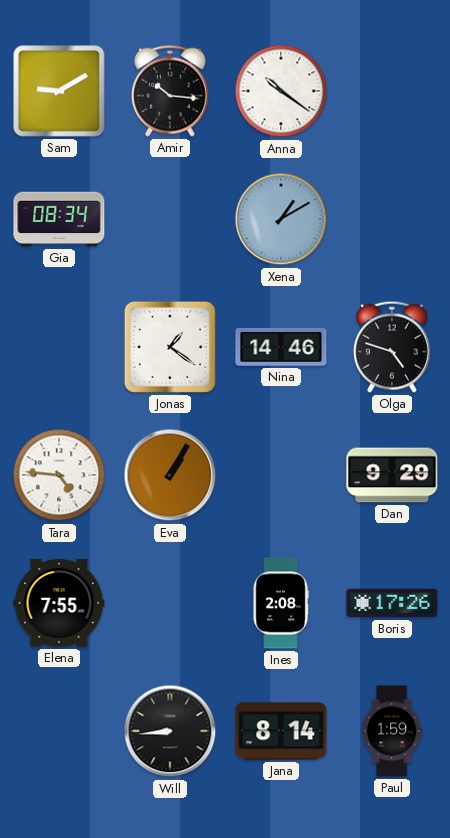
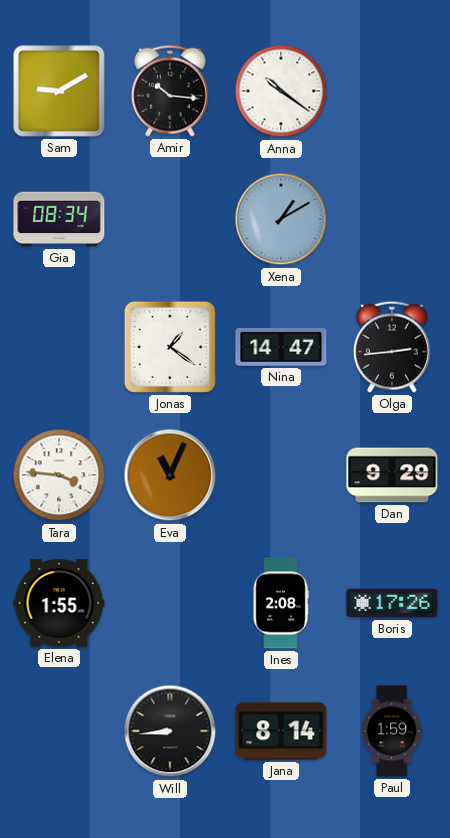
Nina: 14:46 -> 14:47 (281, 347)
Olga: 4:48 -> 2:44 (392, 347)
Tara: 4:46 -> 3:46 (59, 475)
Eva: 1:05 -> 11:04 (170, 475)
Elena: 7:55 -> 1:55 (59, 603)
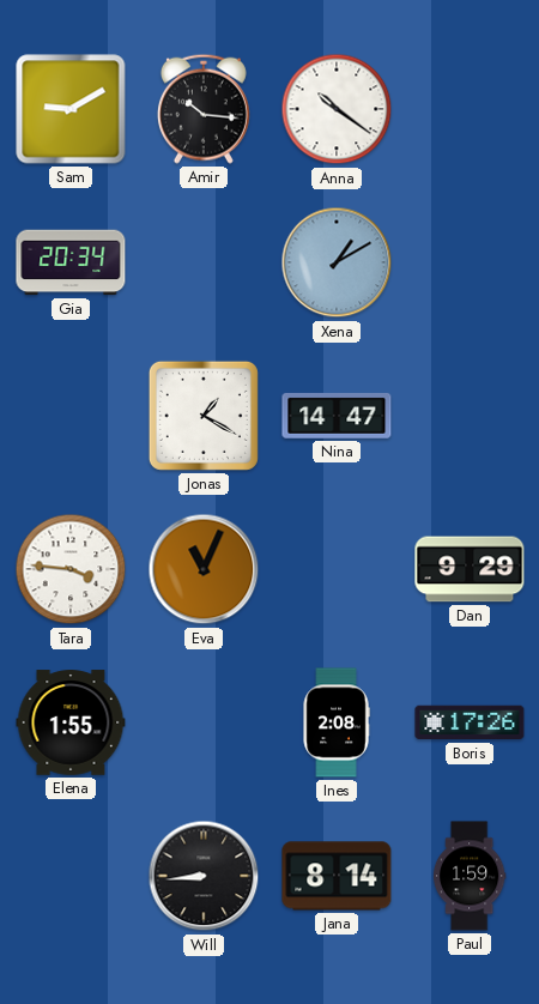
Gia: 08:34 -> 20:34 (71, 262)
Jonas: 1:21 -> 1:20 (204, 416)
Olga: 2:44 -> none (392, 347)
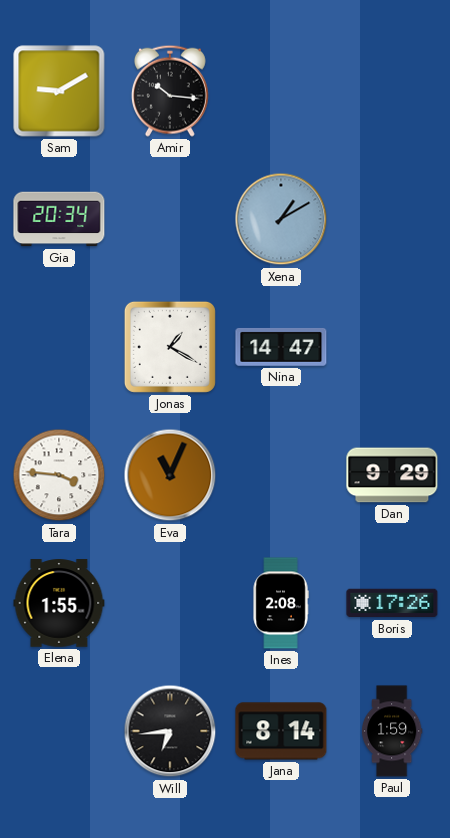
Anna: 10:21 -> none (337, 109)
Will: 8:44 -> 6:44 (170, 731)
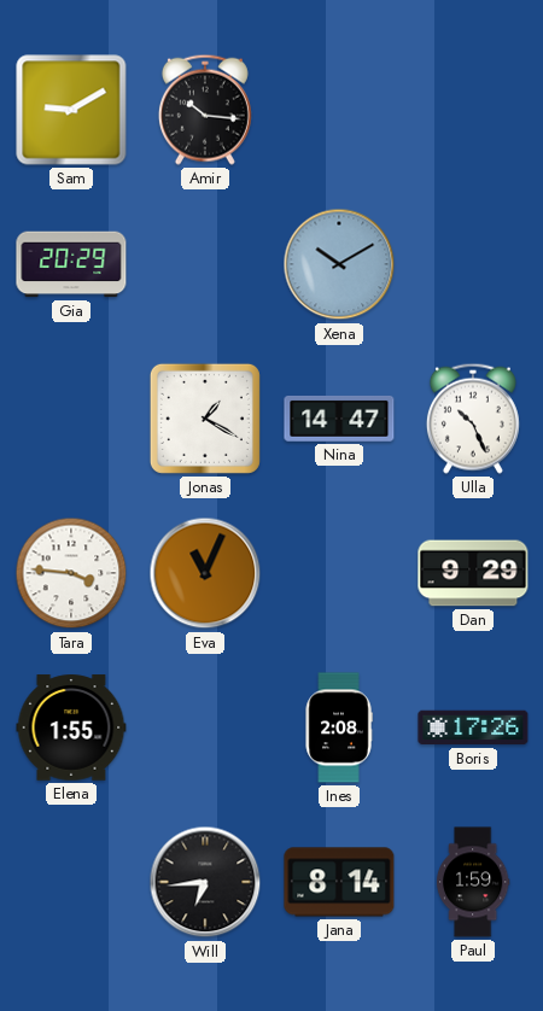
Gia: 20:34 -> 20:29 (71, 264)
Xena: 1:10 -> 10:10 (339, 264)
Ulla: none -> 10:26 (473, 419)
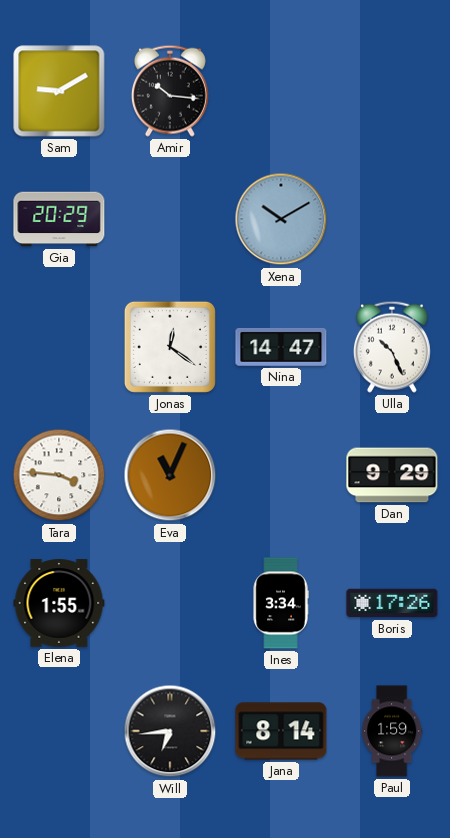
Jonas: 1:20 -> 12:21 (170, 347)
Ines: 2:08 -> 3:34 (281, 603)
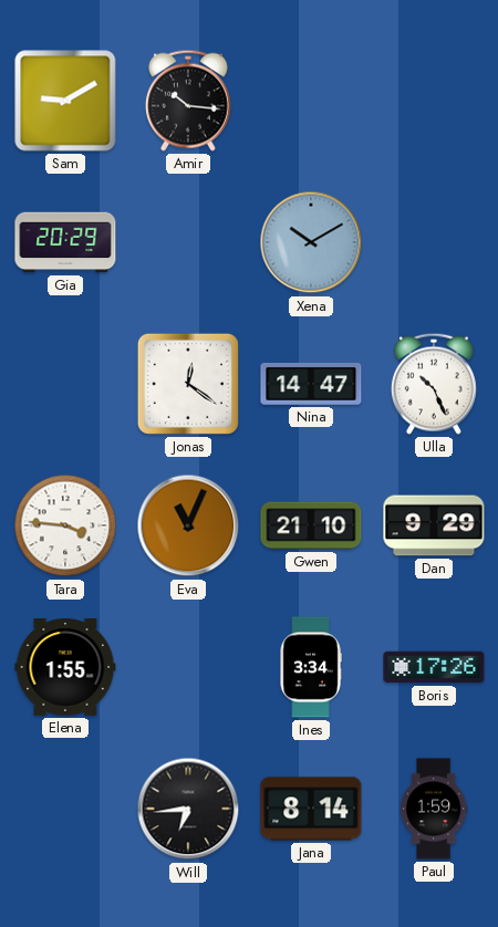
Gwen: none -> 21:10 (311, 525)
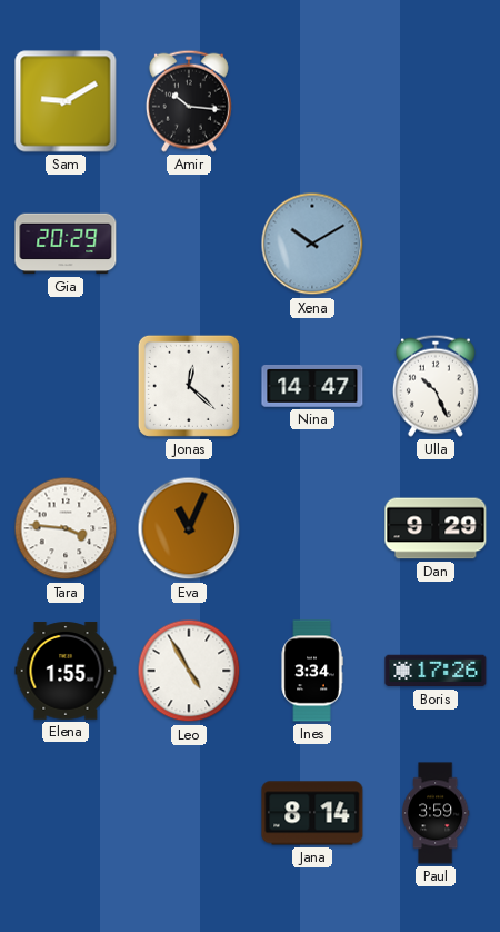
Jonas: 12:21 -> 12:22 (189, 386)
Gwen: 21:10 -> none (311, 525)
Leo: none -> 4:55 (189, 671)
Will: 6:44 -> none (188, 809)
Paul: 1:59 -> 3:59 (436, 813)
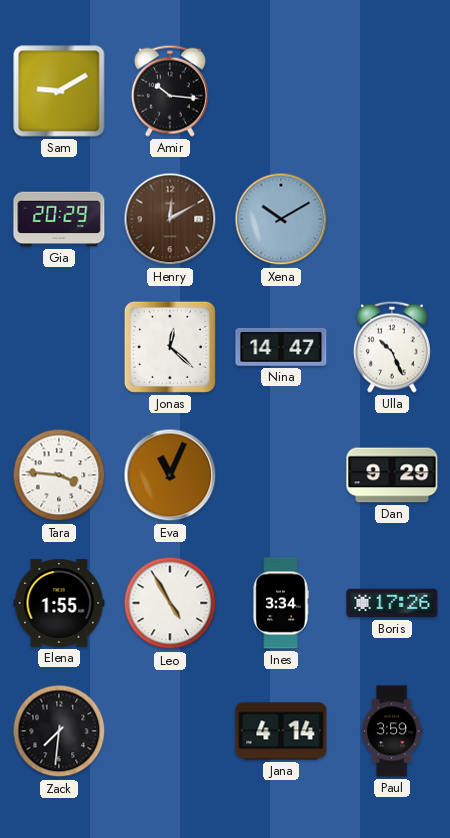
Henry: none -> 12:10 (170, 219)
Zack: none -> 7:31 (59, 731)
Jana: 8:14 -> 4:14 (281, 731)
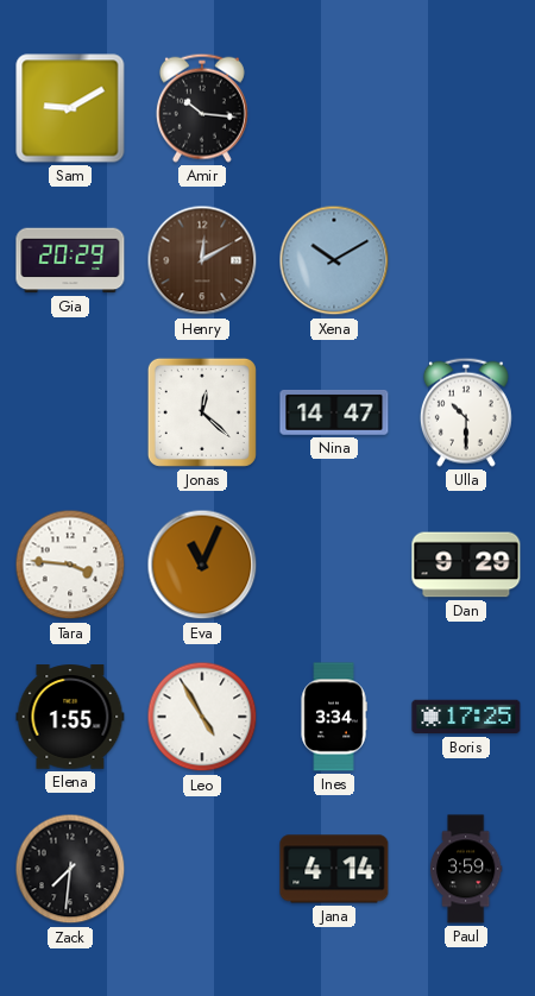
Ulla: 10:26 -> 10:30 (466, 412)
Boris: 17:26 -> 17:25 (466, 717)
